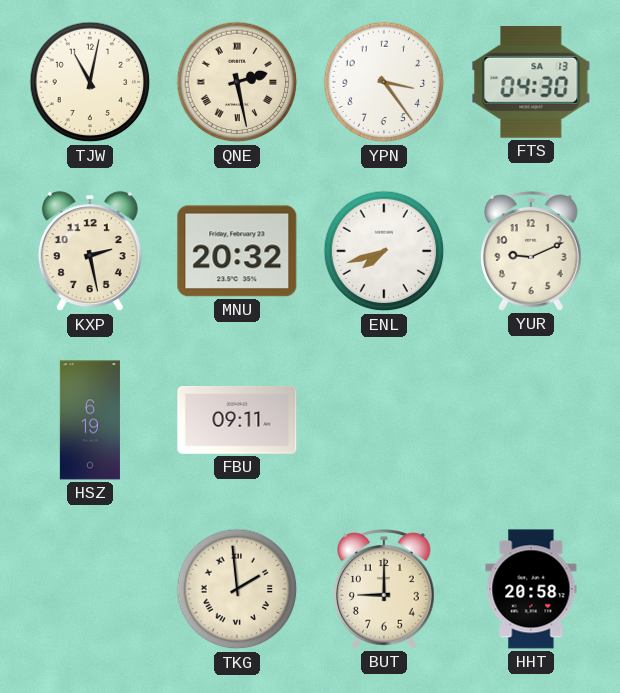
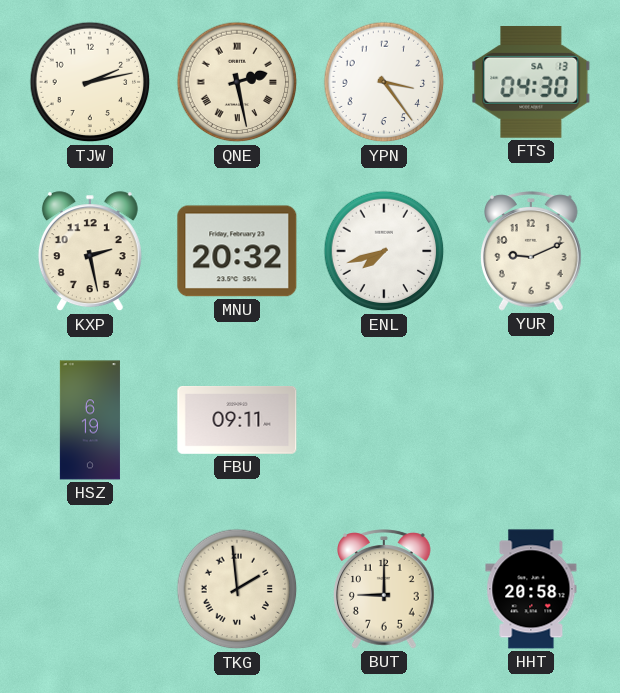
TJW: 11:02 -> 2:13 (90, 82)
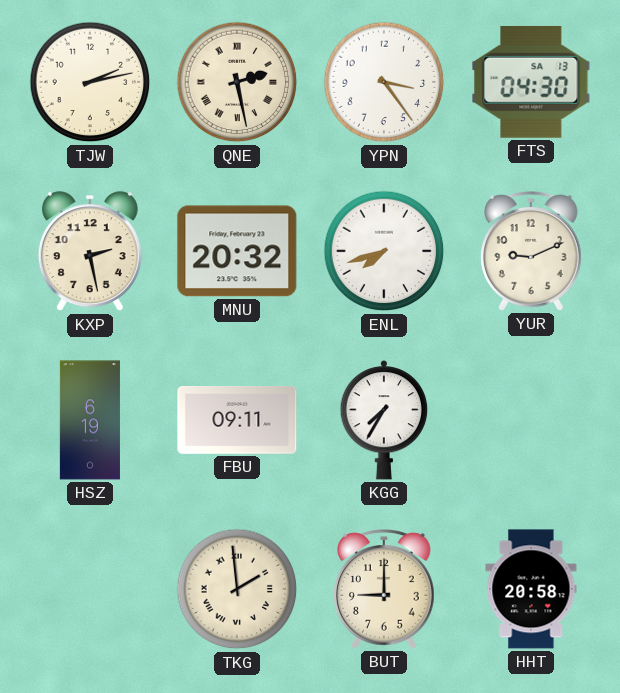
KGG: none -> 7:35 (384, 420)
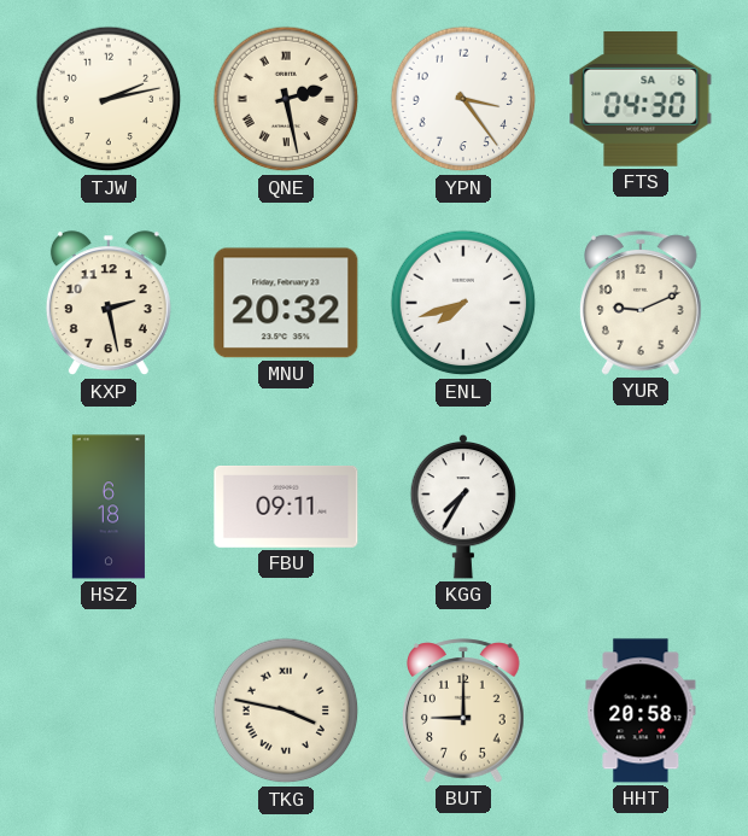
FTS date: SA 13 -> SA 6 (641, 99)
HSZ: 6:19 -> 6:18 (109, 507)
TKG: 1:59 -> 3:47 (286, 711)
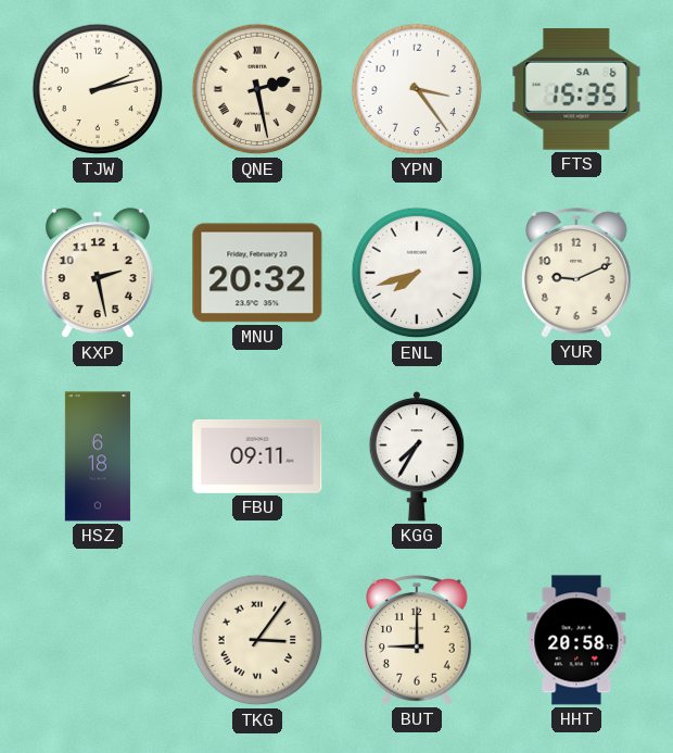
FTS: 04:30 -> 15:35 (576, 89)
TKG: 3:47 -> 3:06 (257, 640)
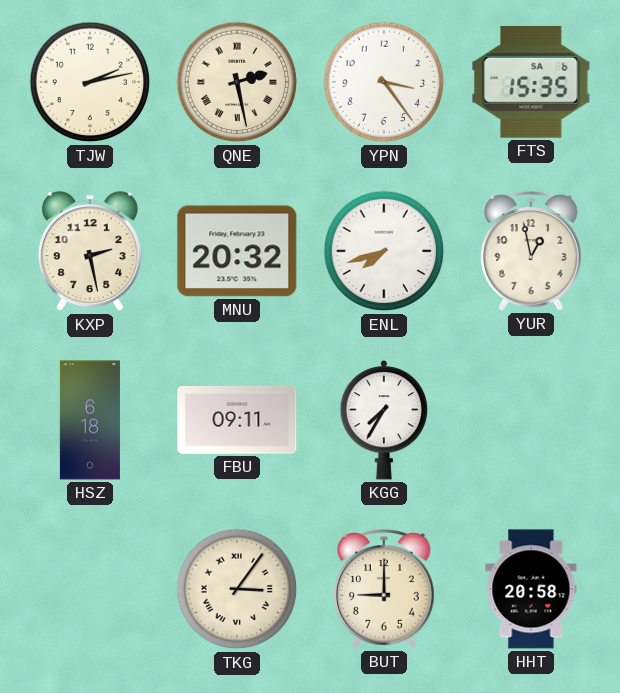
YUR: 9:11 -> 12:58 (532, 251)
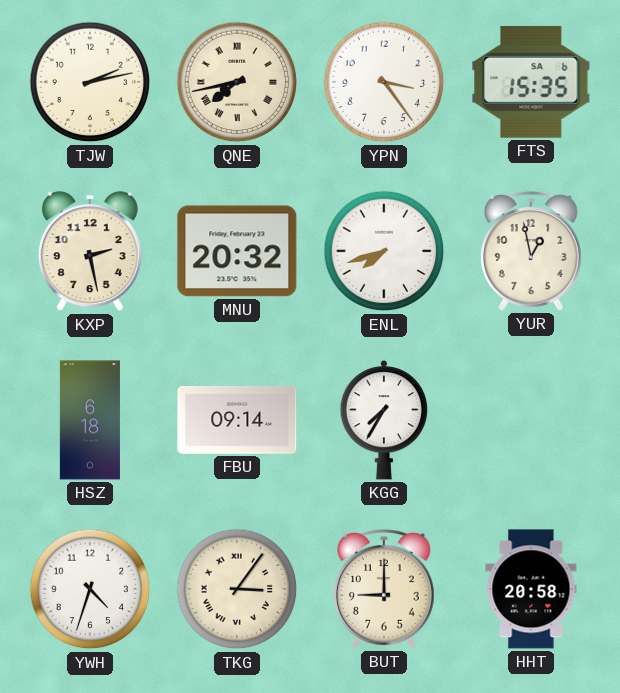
QNE: 2:28 -> 7:43 (237, 82)
FBU: 09:11 -> 09:14 (237, 421)
YWH: none -> 4:33 (90, 589)
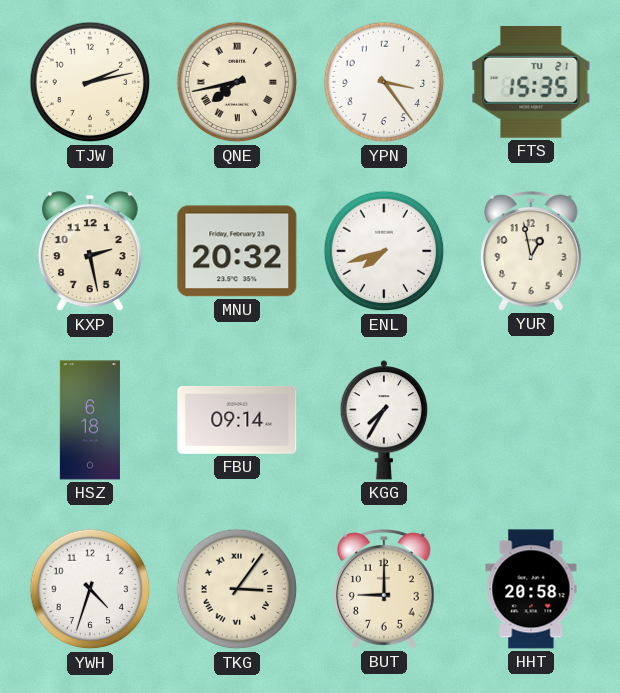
FTS date: SA 6 -> TU 21 (531, 82)
